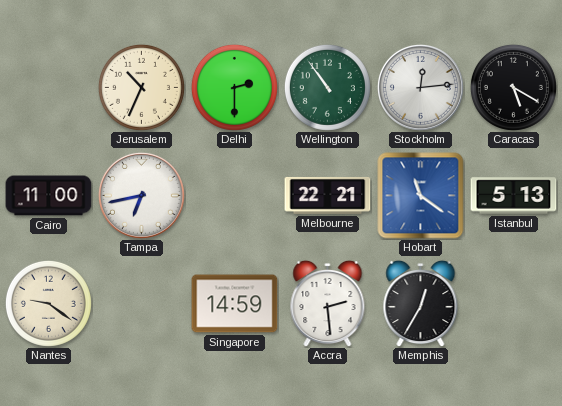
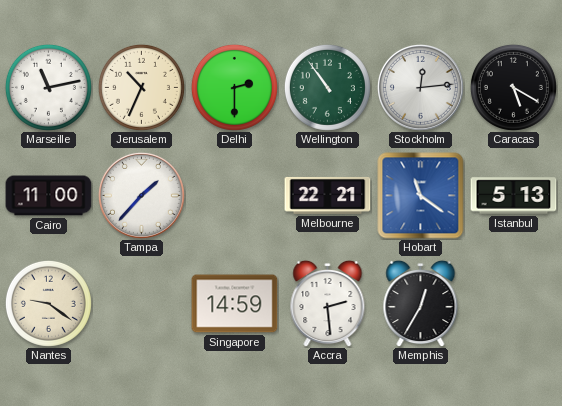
Marseille: none -> 11:13 (48, 87)
Tampa: 6:43 -> 1:37 (141, 195)
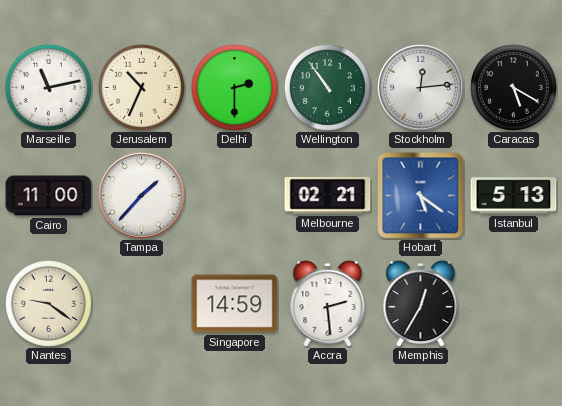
Melbourne: 22:21 -> 02:21 (328, 195)
Hobart: 11:21 -> 5:21 (421, 196)
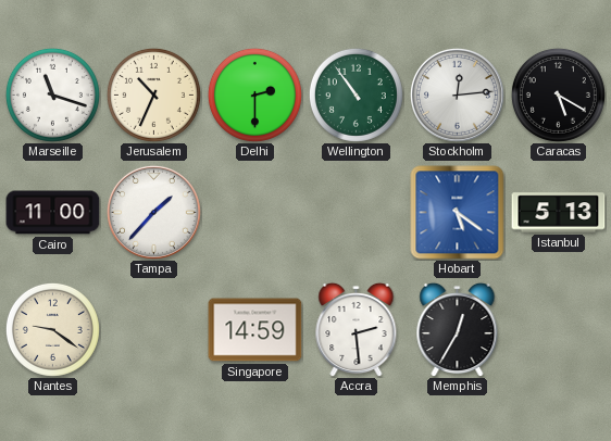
Marseille: 11:13 -> 11:18 (52, 94)
Melbourne: 02:21 -> none (328, 195)
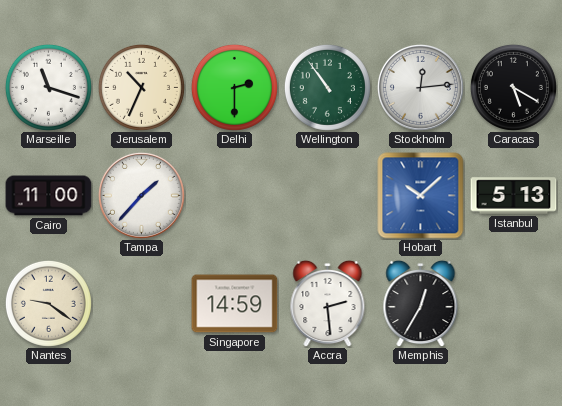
Hobart: 5:21 -> 10:08 (421, 196)
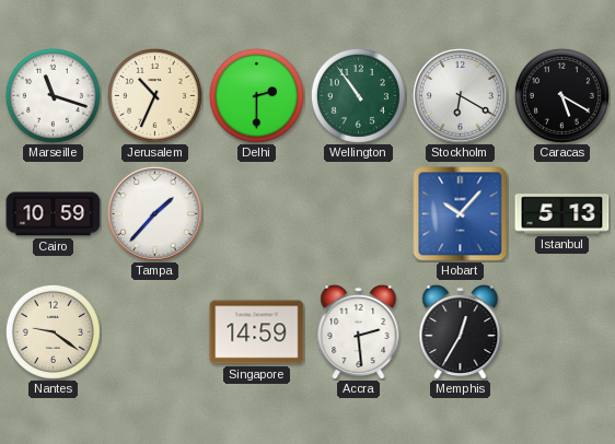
Stockholm: 12:14 -> 6:20 (460, 95)
Cairo: 11:00 -> 10:59 (54, 214)
Hobart: 10:08 -> 10:07 (461, 214)
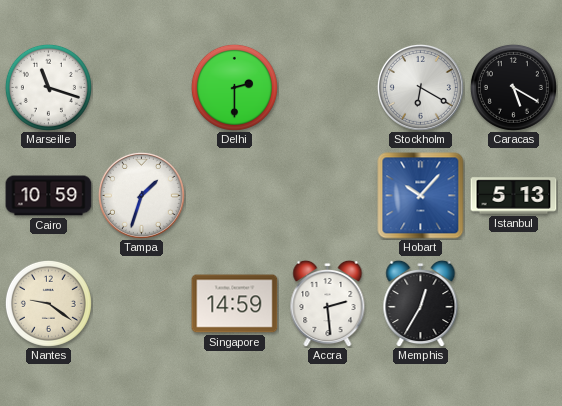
Jerusalem: 10:34 -> none (154, 95)
Wellington: 10:54 -> none (358, 95)
Tampa: 1:37 -> 1:33 (141, 195)
